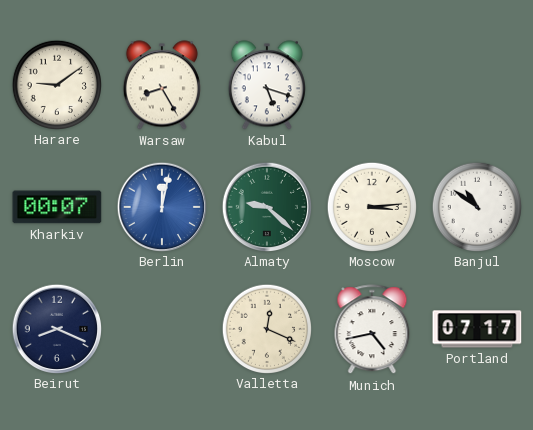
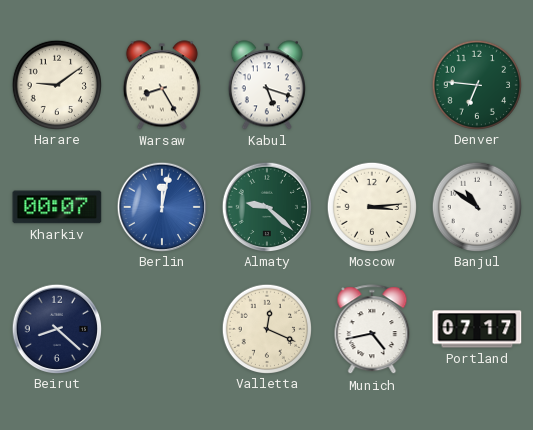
Denver: none -> 6:46 (476, 84)
Beirut: 8:19 -> 8:22 (56, 328)
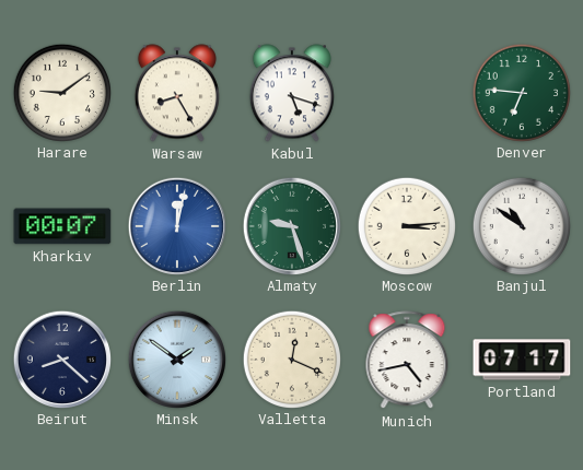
Almaty: 9:22 -> 9:27 (291, 225)
Minsk: none -> 1:51 (176, 359)
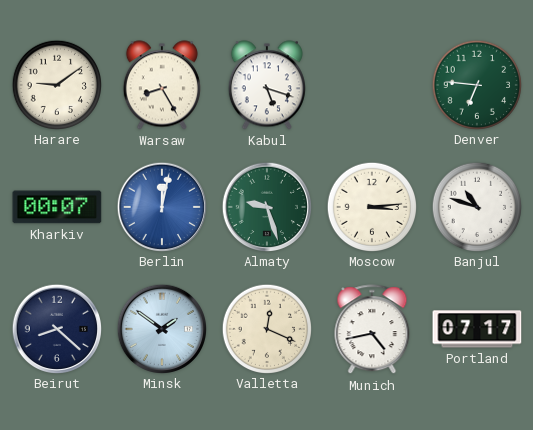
Banjul: 10:51 -> 10:48 (476, 206)
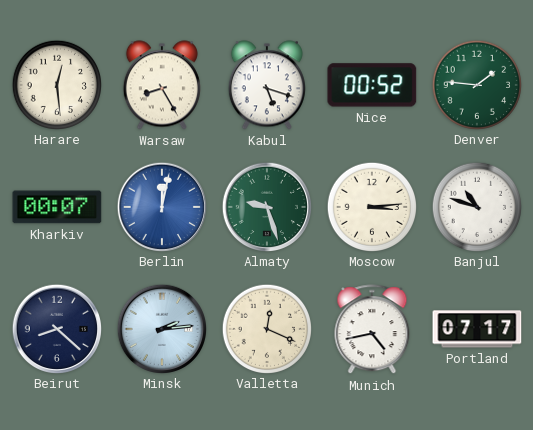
Harare: 9:09 -> 12:29 (56, 84)
Nice: none -> 00:52 (372, 85)
Denver: 6:46 -> 1:46 (476, 84)
Minsk: 1:51 -> 2:14 (161, 328)
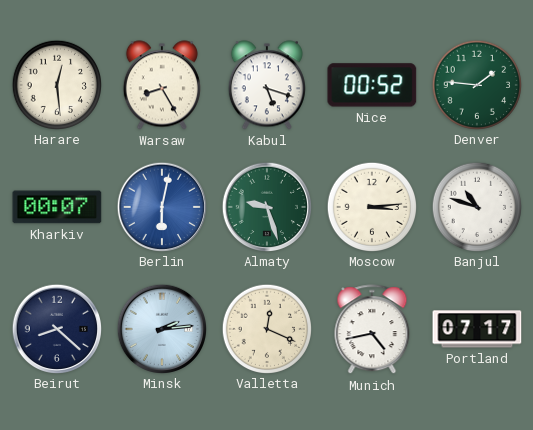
Berlin: 12:02 -> 6:02 (161, 206)
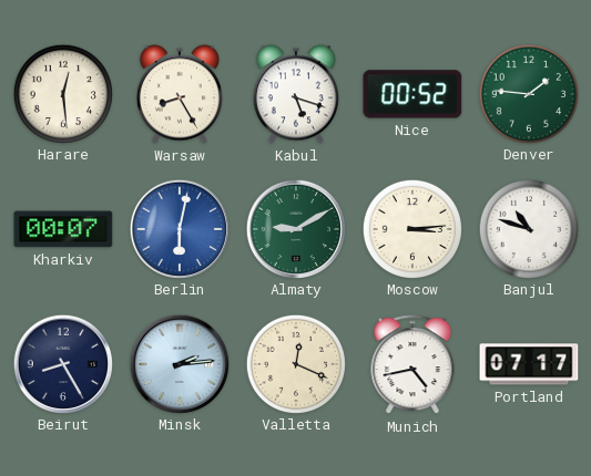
Almaty: 9:27 -> 9:10 (295, 228)
Beirut: 8:22 -> 8:25 (62, 363)
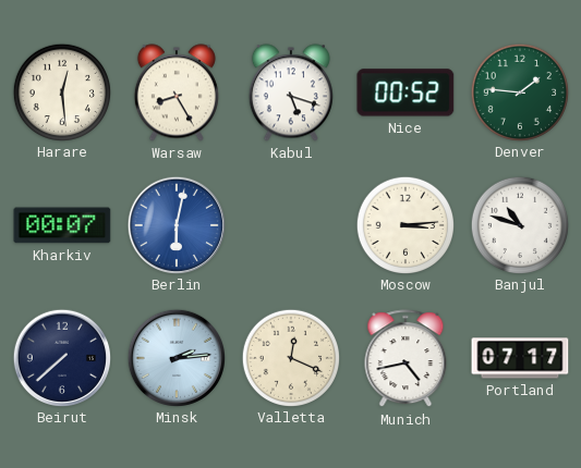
Almaty: 9:10 -> none (295, 228)
Beirut: 8:25 -> 7:38 (61, 357)
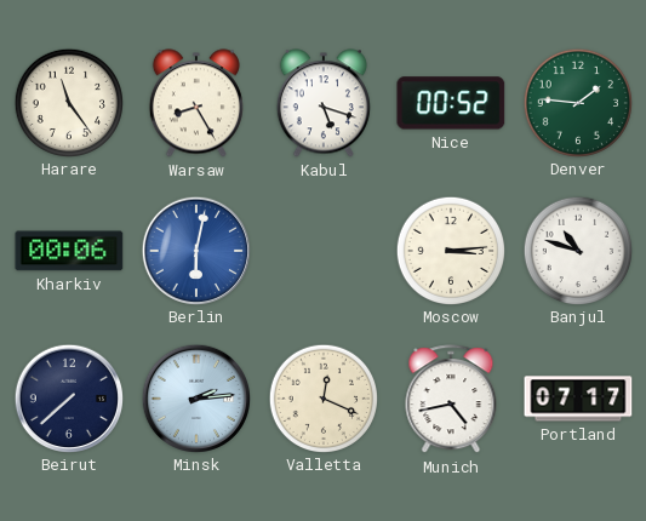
Harare: 12:29 -> 11:24 (68, 102)
Kharkiv: 00:07 -> 00:06 (69, 251)
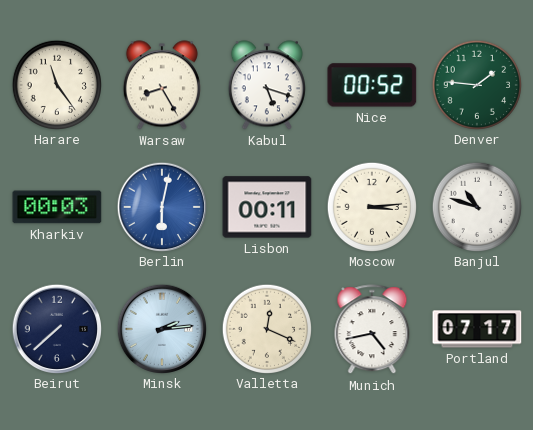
Kharkiv: 00:06 -> 00:03 (57, 207)
Lisbon: none -> 00:11 (267, 207)
